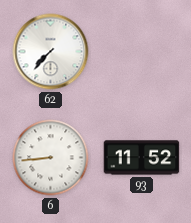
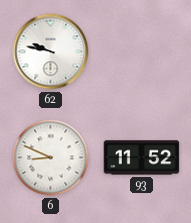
62: 7:37 -> 9:47 (51, 52)
6: 8:44 -> 8:49 (51, 158)
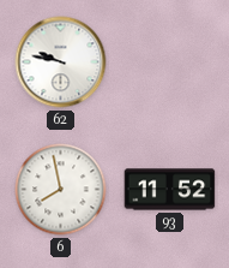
6: 8:49 -> 7:58 (61, 190)
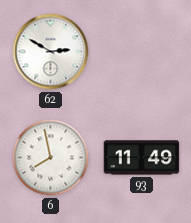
62: 9:47 -> 2:50 (51, 52)
93: 11:52 -> 11:49 (142, 158)
